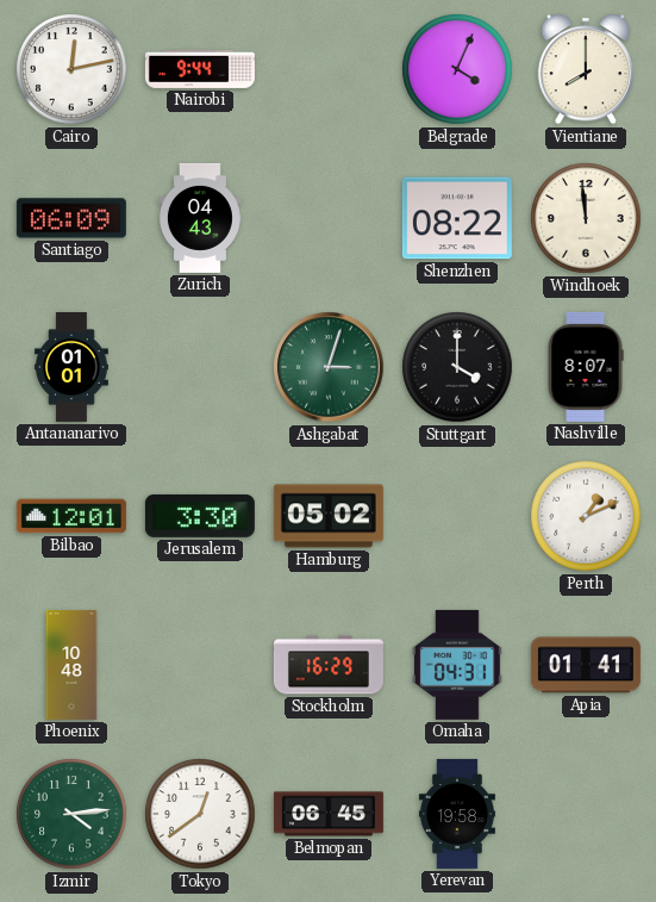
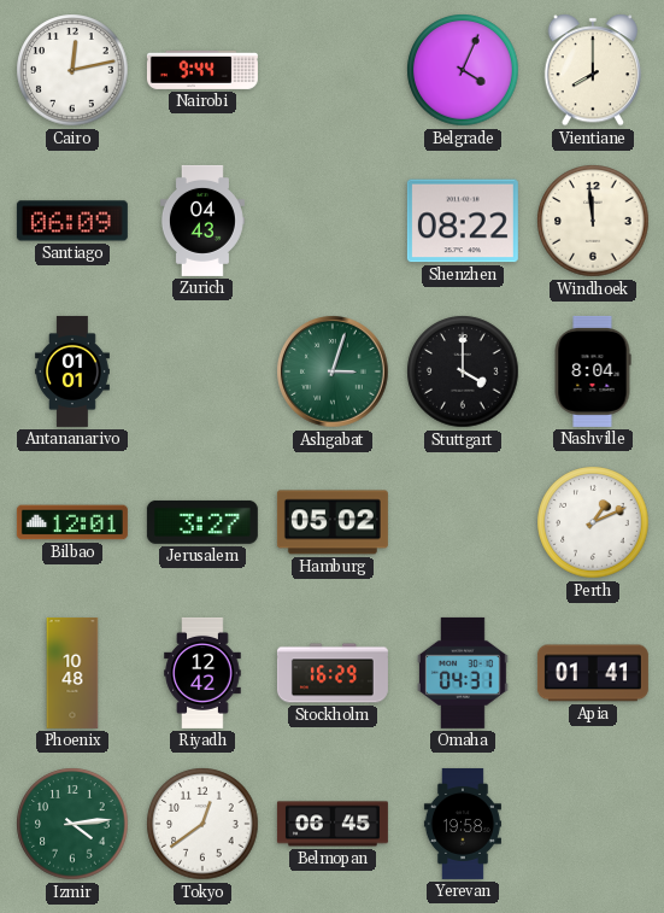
Nashville: 8:07 -> 8:04 (593, 371)
Jerusalem: 3:30 -> 3:27 (202, 522)
Riyadh: none -> 12:42 (202, 673)
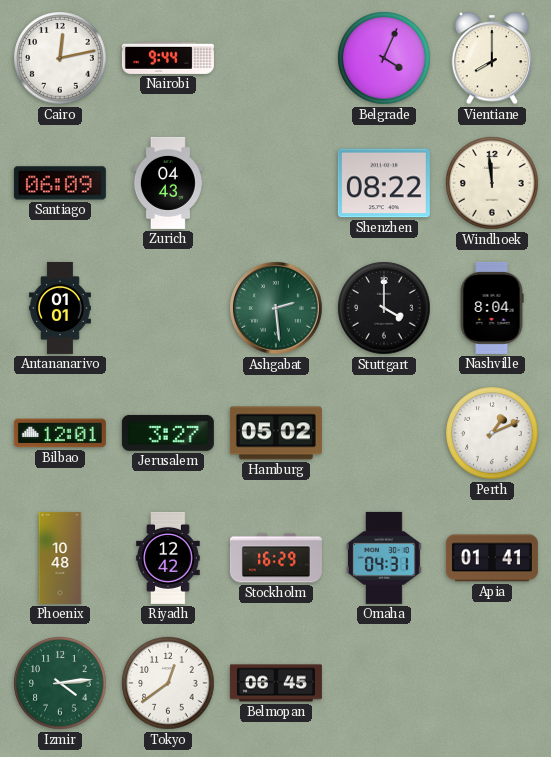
Ashgabat: 3:03 -> 2:29 (276, 308)
Yerevan: 19:58 -> none (463, 824)
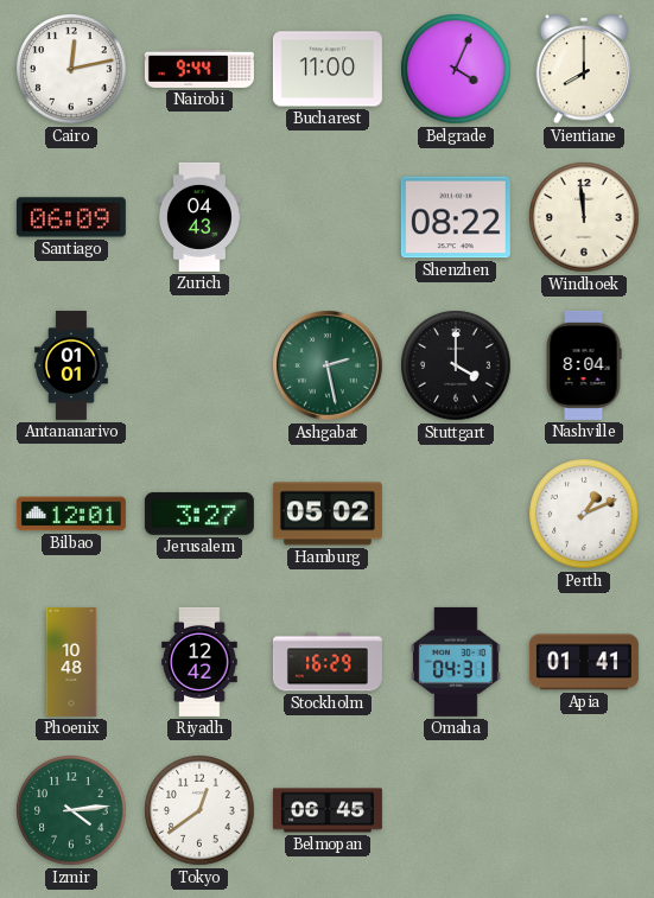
Bucharest: none -> 11:00 (328, 69)
Ashgabat: 2:29 -> 2:28 (328, 365)
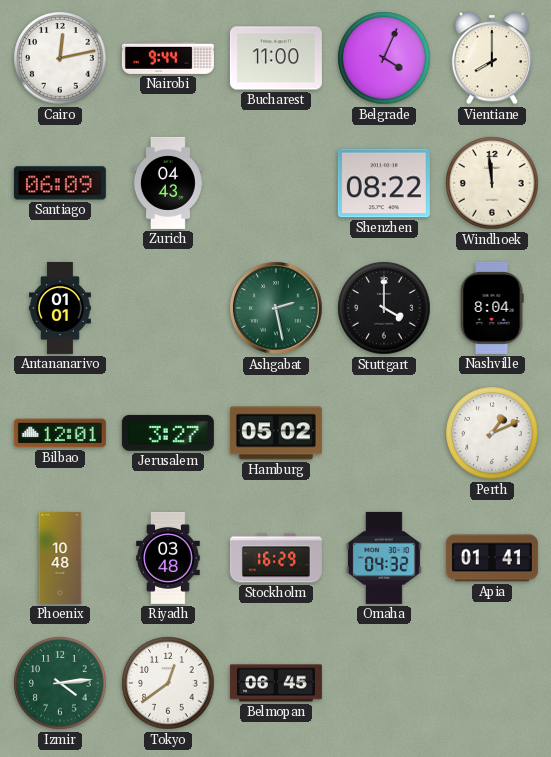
Riyadh: 12:42 -> 03:48 (168, 558)
Omaha: 04:31 -> 04:32 (384, 558)
